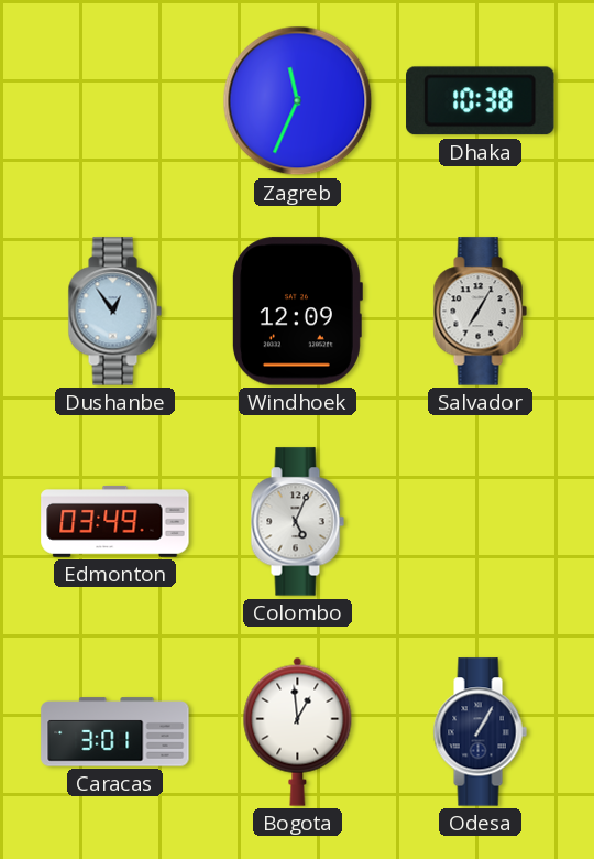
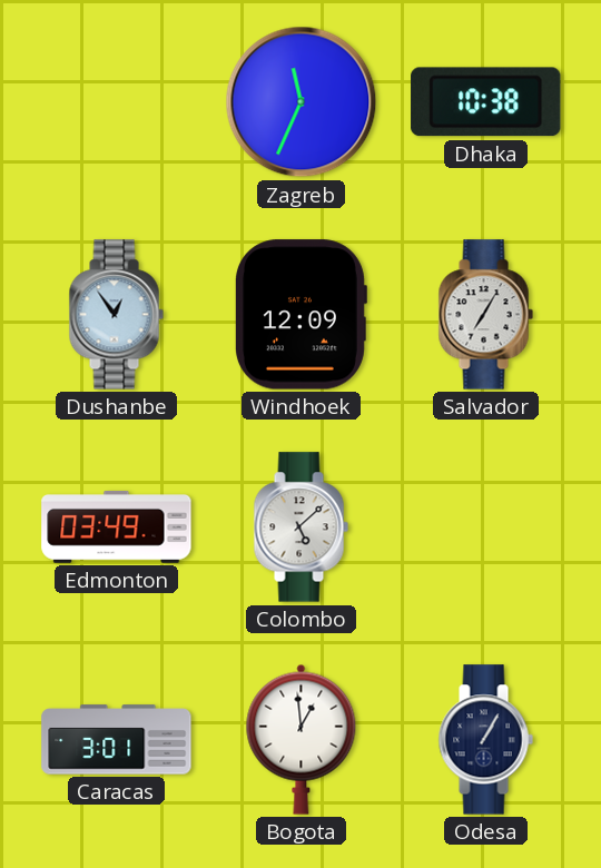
Colombo: 5:04 -> 5:08 (300, 527)
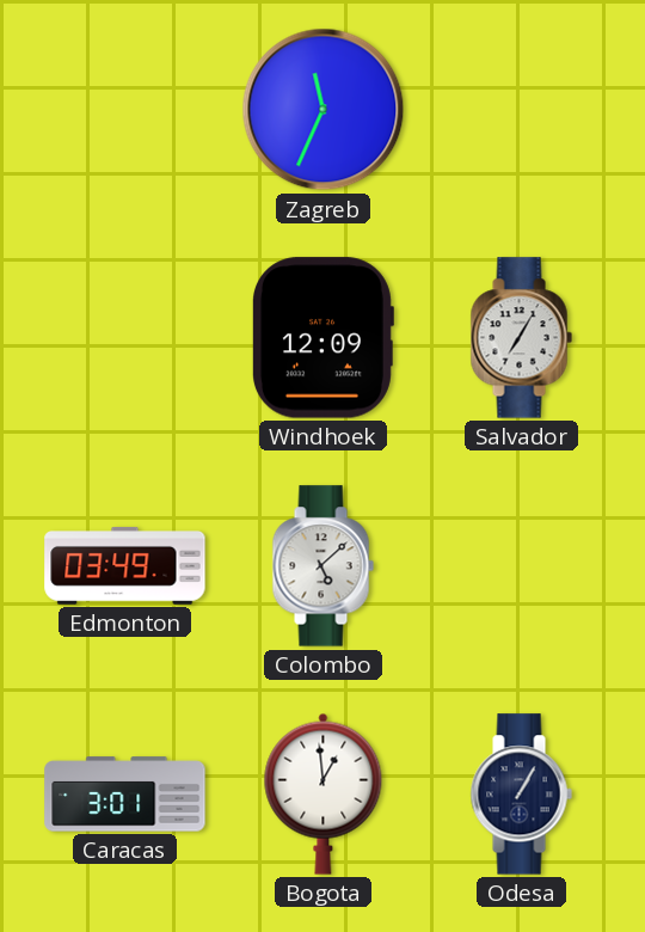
Dhaka: 10:38 -> none (486, 102)
Dushanbe: 12:54 -> none (116, 315)
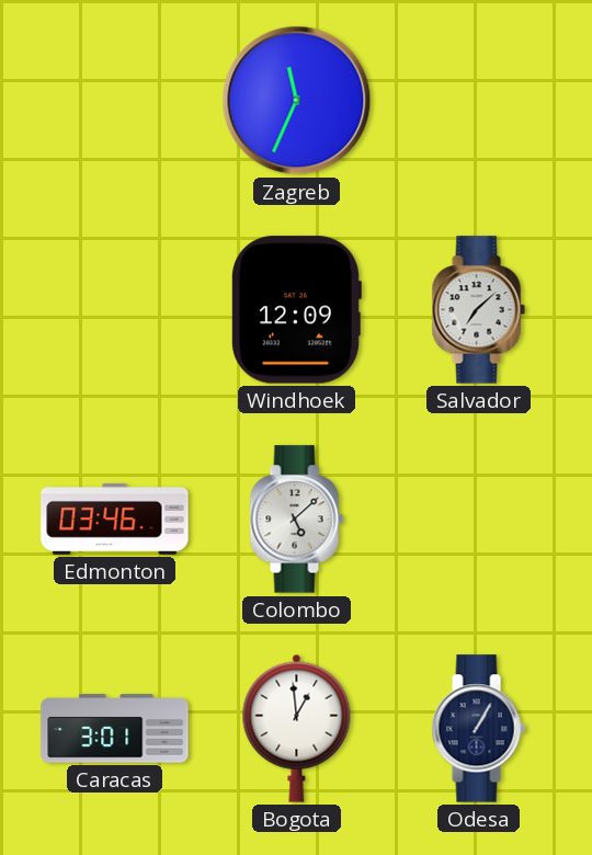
Salvador: 7:05 -> 7:08 (478, 310)
Edmonton: 03:49 -> 03:46 (115, 518)
